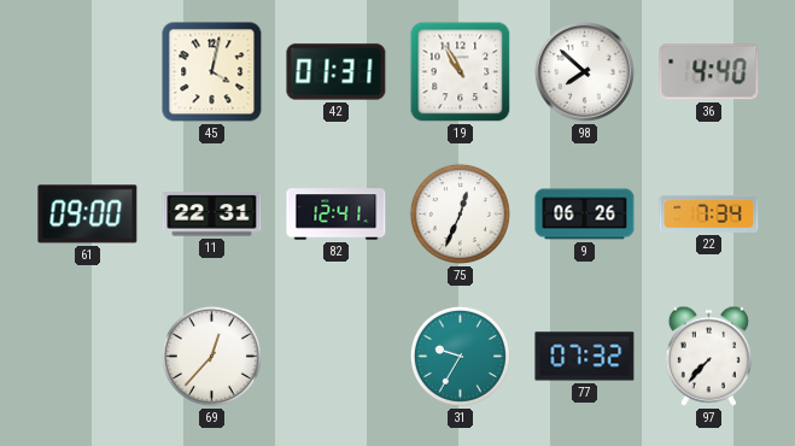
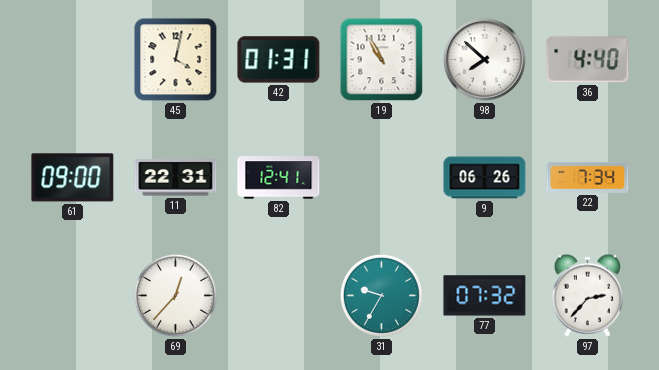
75: 12:34 -> none (460, 213)
97: 7:37 -> 2:37 (587, 295)
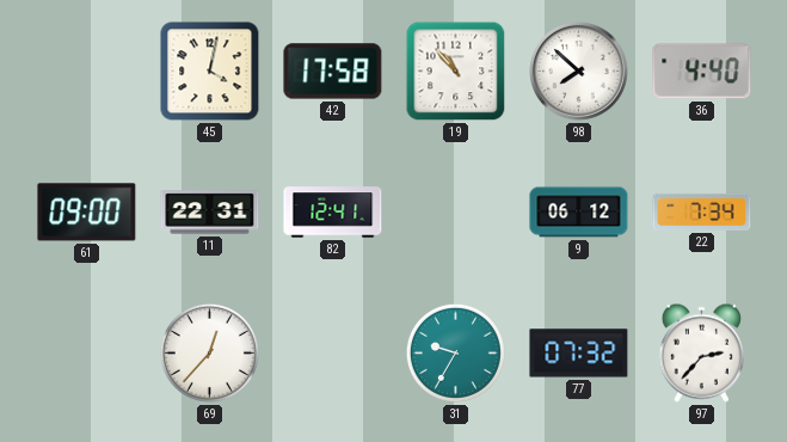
42: 01:31 -> 17:58 (333, 72)
19: 10:55 -> 10:53 (456, 72)
9: 06:26 -> 06:12 (579, 213)
